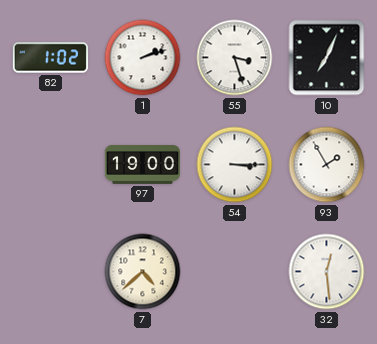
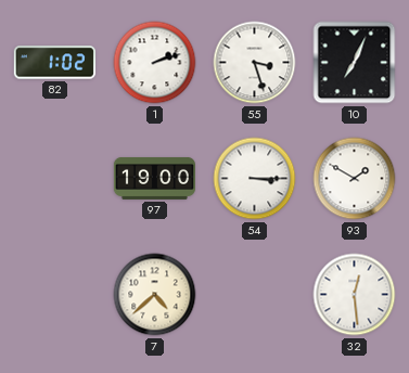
93: 1:55 -> 1:50 (355, 179)
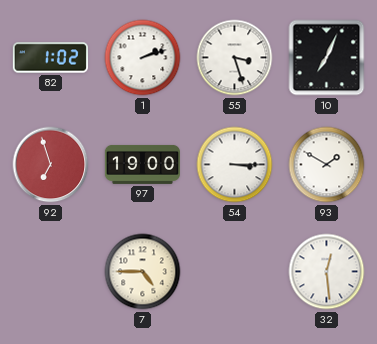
92: none -> 6:57 (51, 165)
7: 4:38 -> 4:45 (143, 272)
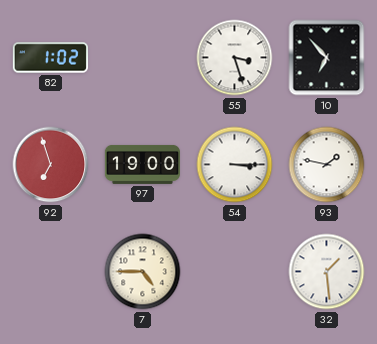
1: 2:12 -> none (143, 58)
10: 7:04 -> 6:53 (327, 58)
93: 1:50 -> 1:47 (327, 165)
32: 12:29 -> 1:29 (327, 272)
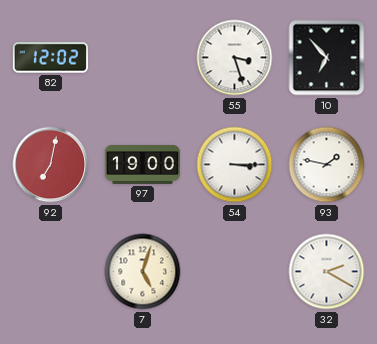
82: 1:02 -> 12:02 (50, 58)
92: 6:57 -> 7:02 (51, 165)
7: 4:45 -> 5:03 (143, 272)
32: 1:29 -> 2:20 (327, 272)
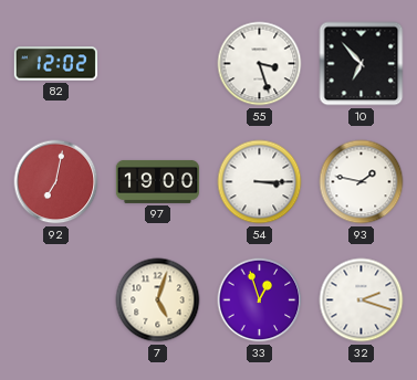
33: none -> 12:57 (260, 300)
32: 2:20 -> 2:18 (362, 300)
